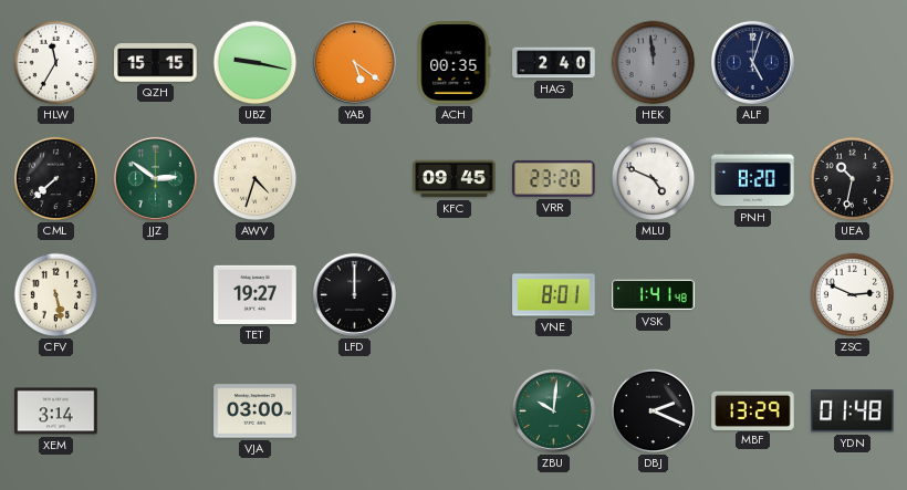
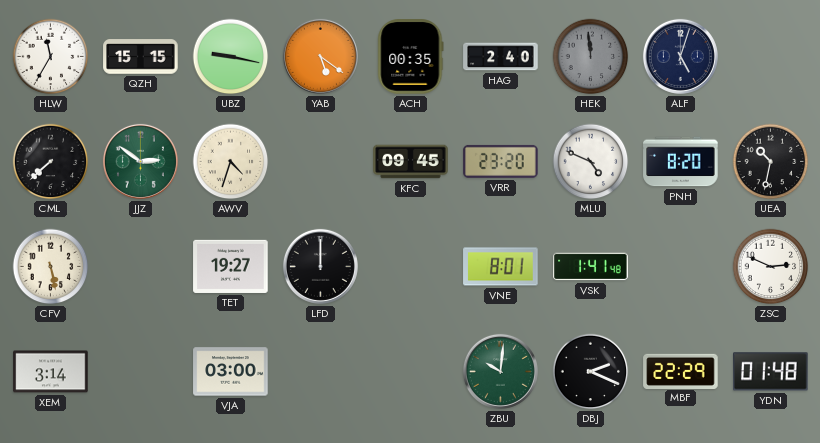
MBF: 13:29 -> 22:29 (681, 371)
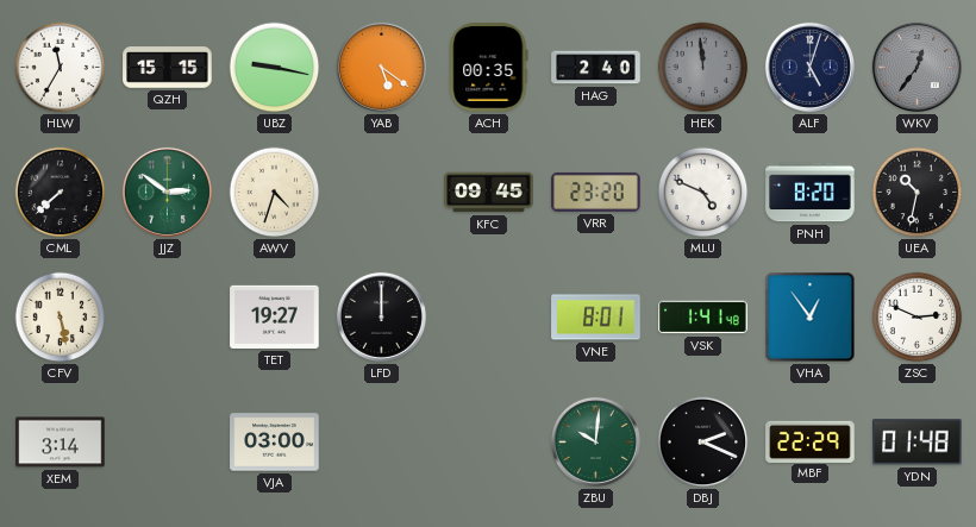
WKV: none -> 12:36 (916, 67)
VHA: none -> 12:54 (811, 318)
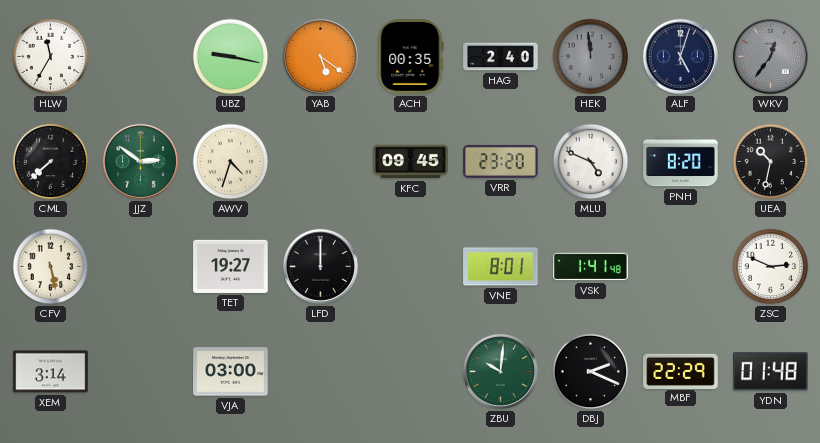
QZH: 15:15 -> none (168, 68)
VHA: 12:54 -> none (811, 318)
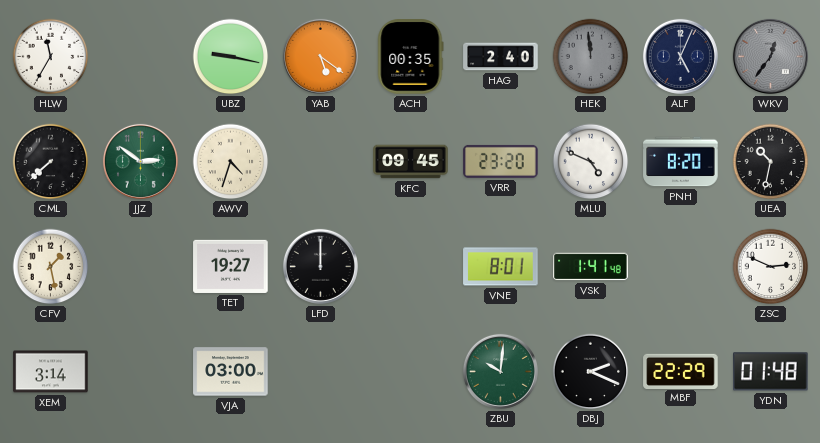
ALF: 5:03 -> 5:04 (680, 56)
CFV: 5:28 -> 1:28 (51, 267)
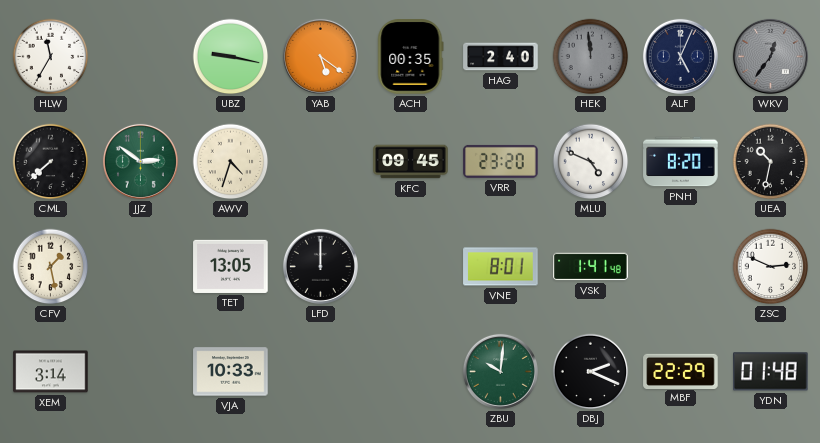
TET: 19:27 -> 13:05 (231, 266)
VJA: 03:00 -> 10:33 (231, 372)
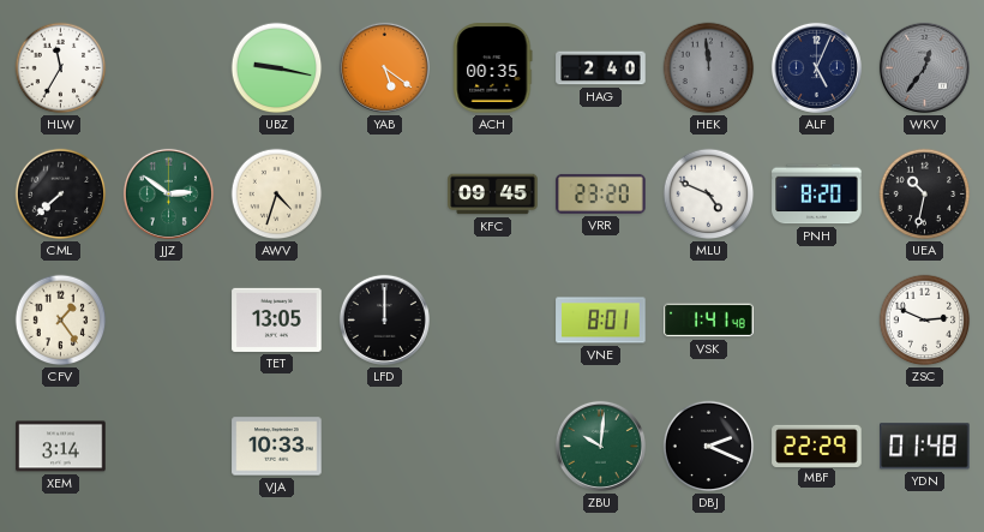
CFV: 1:28 -> 1:24 (61, 321)
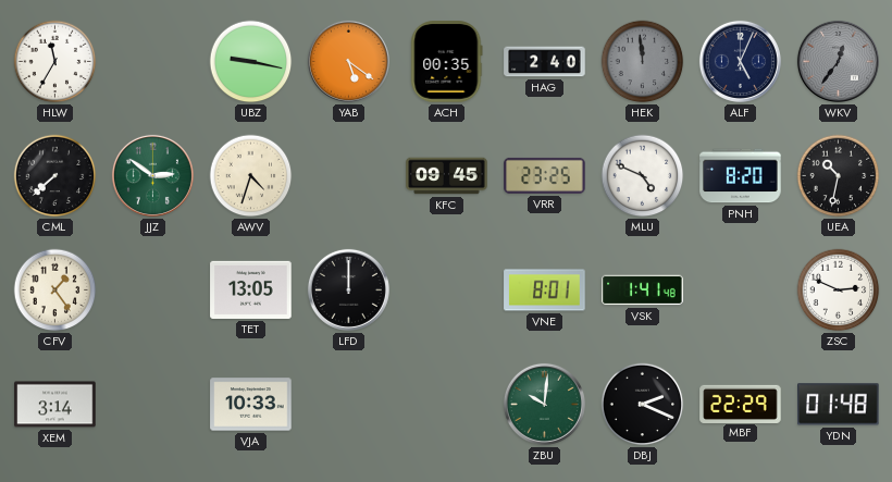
VRR: 23:20 -> 23:25 (545, 175)
